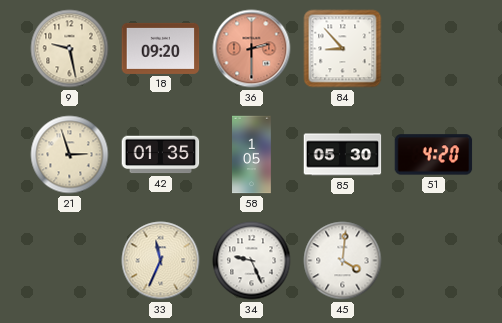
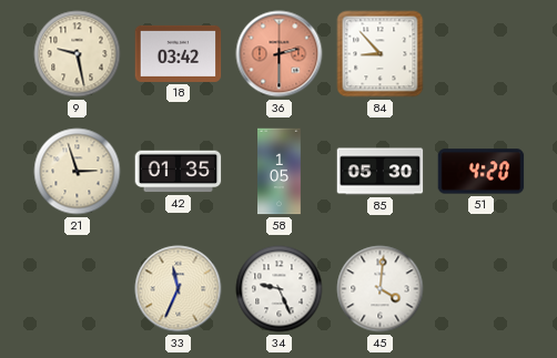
18: 09:20 -> 03:42 (179, 53)
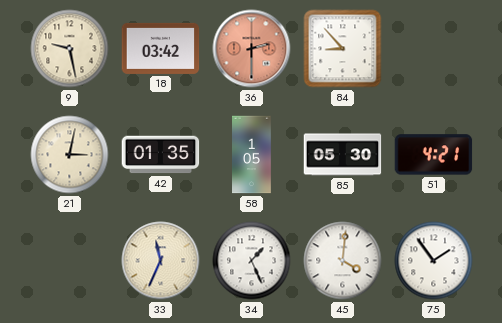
21: 2:57 -> 3:02 (70, 155)
51: 4:20 -> 4:21 (434, 155)
34: 9:26 -> 1:26 (252, 261)
75: none -> 1:54 (434, 261)
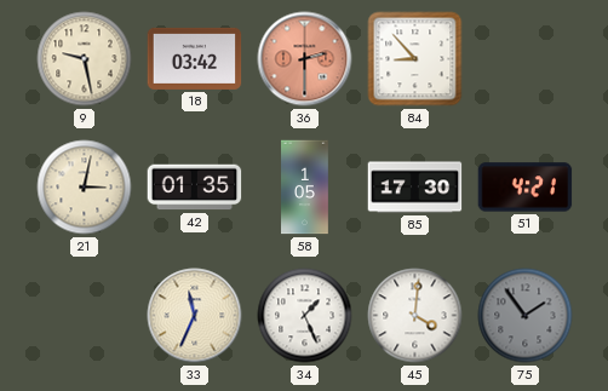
85: 05:30 -> 17:30 (415, 188)
75 dial: white -> grey (526, 316)
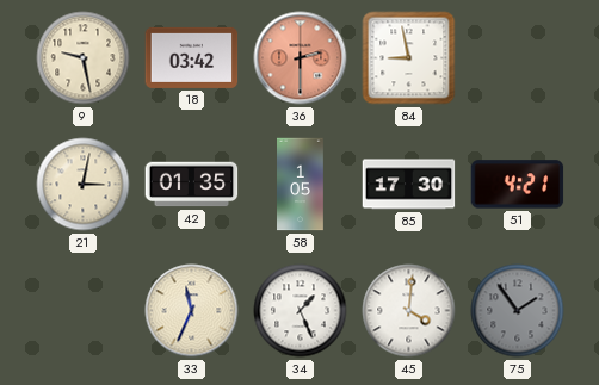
84: 8:53 -> 8:58 (409, 58)
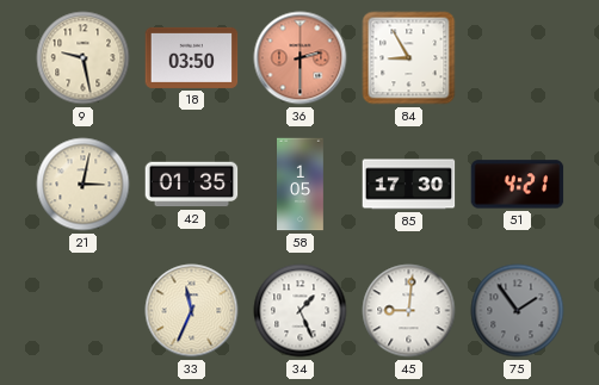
18: 03:42 -> 03:50 (192, 57)
84: 8:58 -> 8:55 (409, 58)
45: 4:01 -> 9:01 (409, 311)
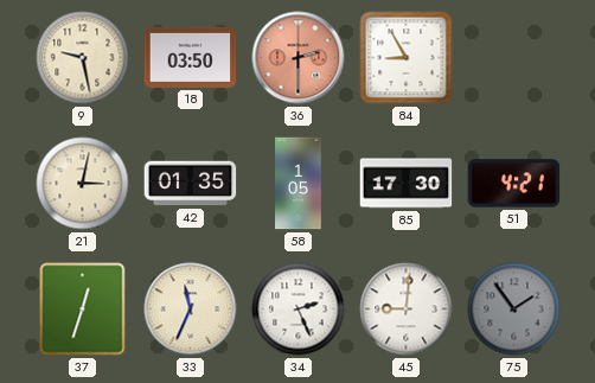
37: none -> 12:33 (83, 309)
34: 1:26 -> 2:26 (299, 309)
